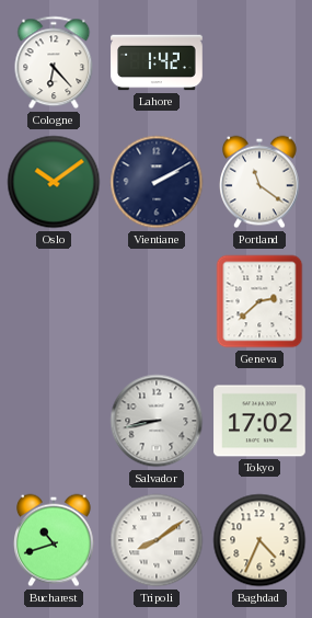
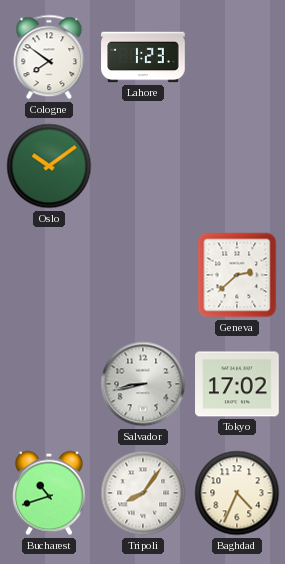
Cologne: 6:23 -> 7:51 (49, 57)
Lahore: 1:42 -> 1:23 (143, 57)
Vientiane: 2:10 -> none (157, 182)
Portland: 11:21 -> none (261, 182)
Tripoli: 8:09 -> 8:06 (143, 493)
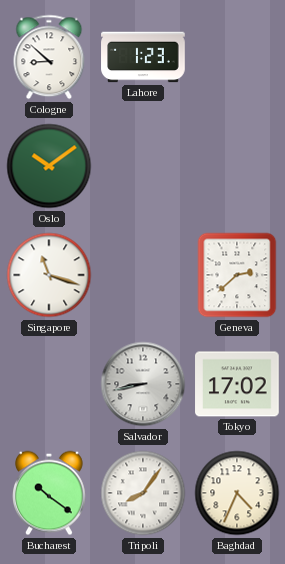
Cologne: 7:51 -> 8:52 (49, 57)
Singapore: none -> 11:18 (49, 275)
Bucharest: 10:42 -> 10:21 (50, 493)
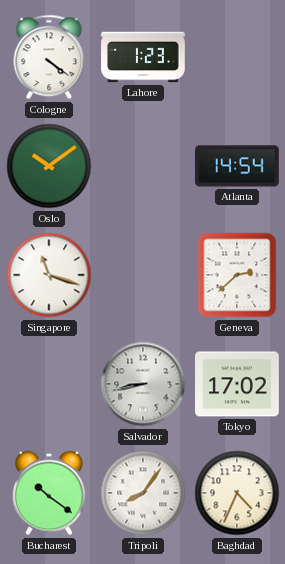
Cologne: 8:52 -> 4:21 (49, 57)
Atlanta: none -> 14:54 (237, 166)
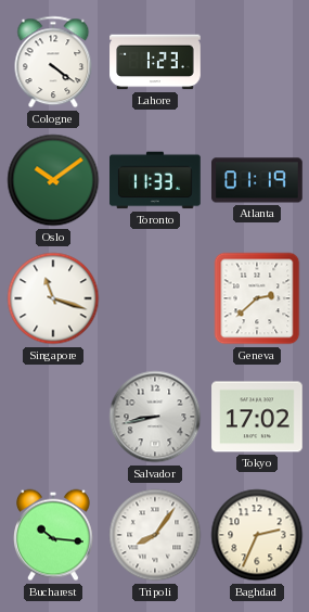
Toronto: none -> 11:33 (155, 180)
Atlanta: 14:54 -> 01:19 (257, 180)
Bucharest: 10:21 -> 10:16 (54, 535)
Baghdad: 4:34 -> 2:34 (257, 535)
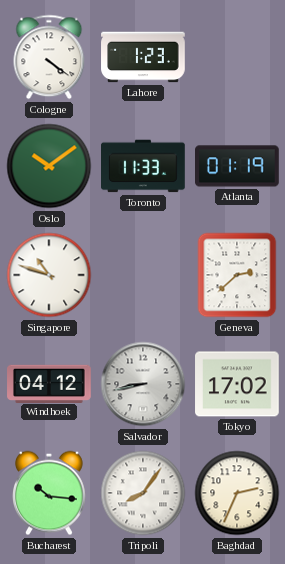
Singapore: 11:18 -> 10:48 (49, 275)
Windhoek: none -> 04:12 (49, 383)
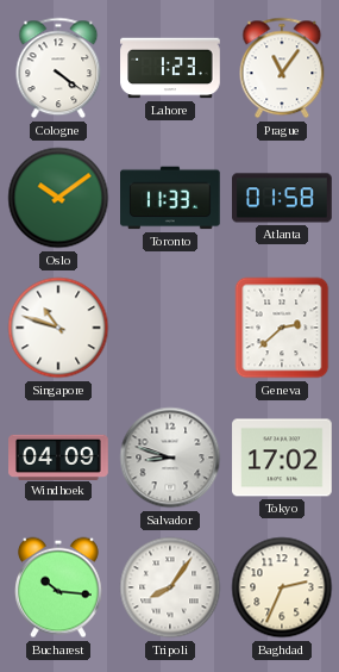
Prague: none -> 11:06 (282, 68)
Atlanta: 01:19 -> 01:58 (282, 198)
Windhoek: 04:12 -> 04:09 (58, 456)
Salvador: 8:43 -> 8:48 (170, 458)
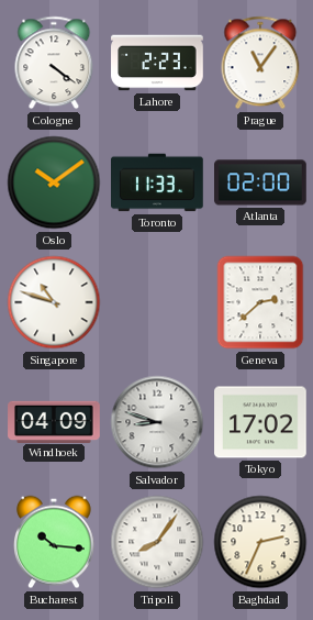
Lahore: 1:23 -> 2:23 (157, 63)
Atlanta: 01:58 -> 02:00 (260, 182)
